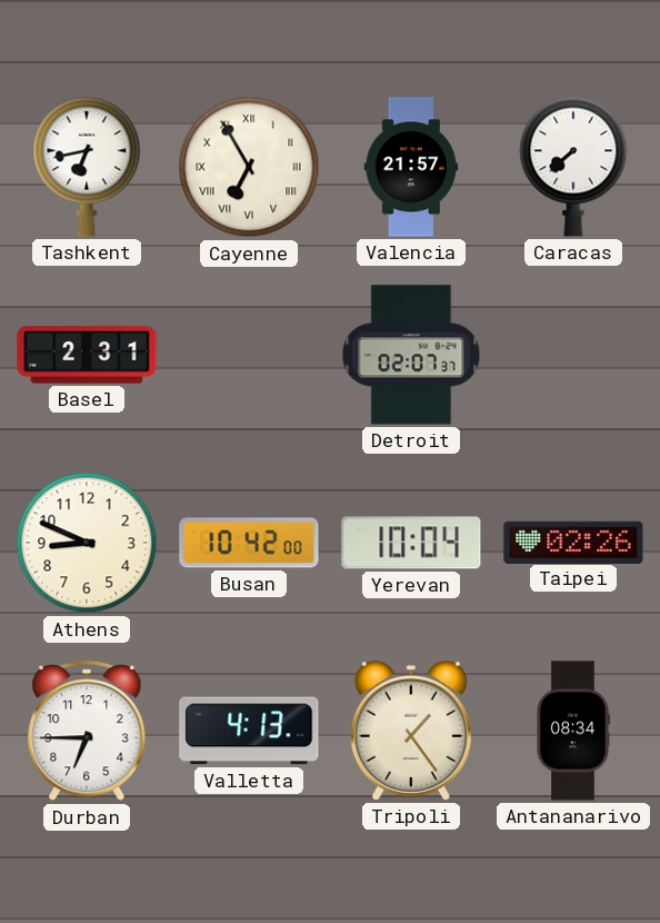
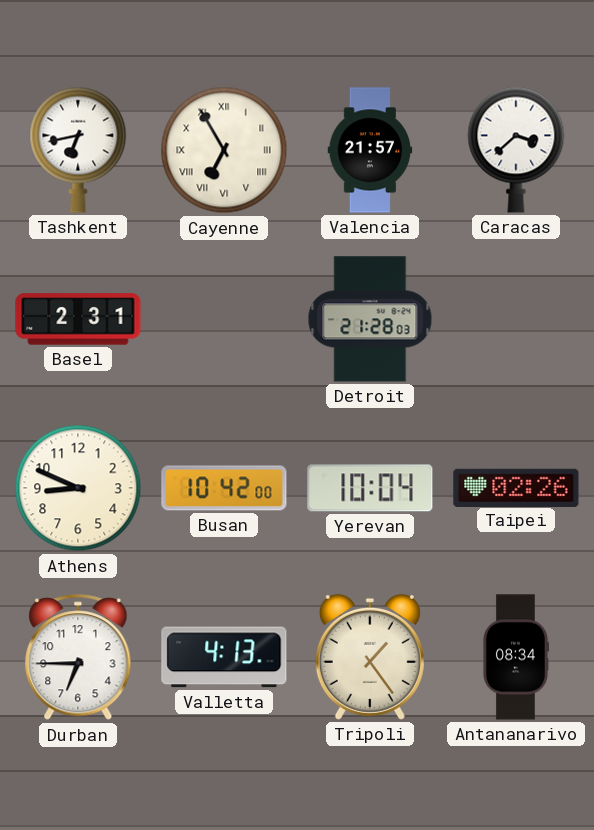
Caracas: 7:38 -> 3:38 (516, 150)
Detroit: 02:07 -> 21:28 (370, 319)
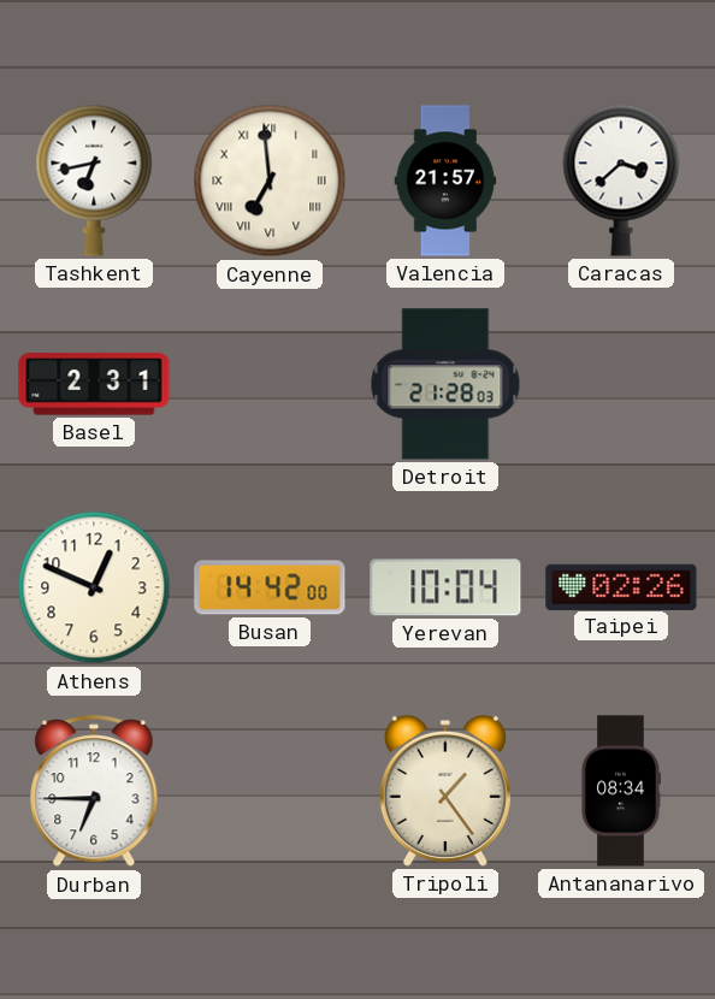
Cayenne: 6:55 -> 6:59 (270, 181)
Athens: 8:49 -> 12:49 (94, 587)
Busan: 10:42 -> 14:42 (270, 587)
Valletta: 4:13 -> none (224, 657)
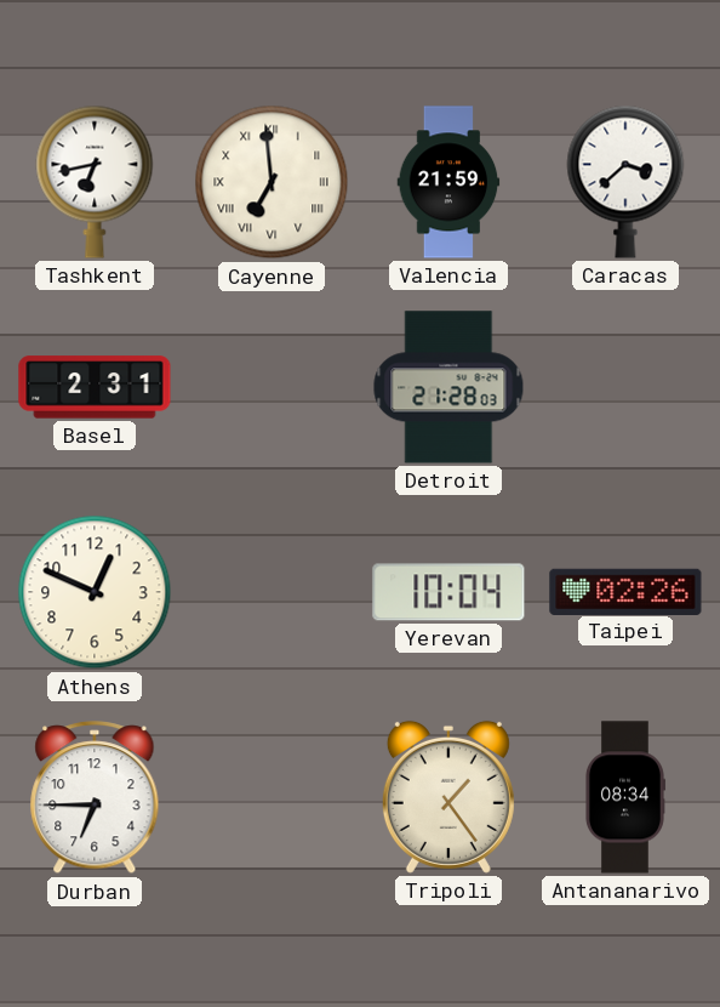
Valencia: 21:57 -> 21:59 (448, 182)
Busan: 14:42 -> none (270, 587)
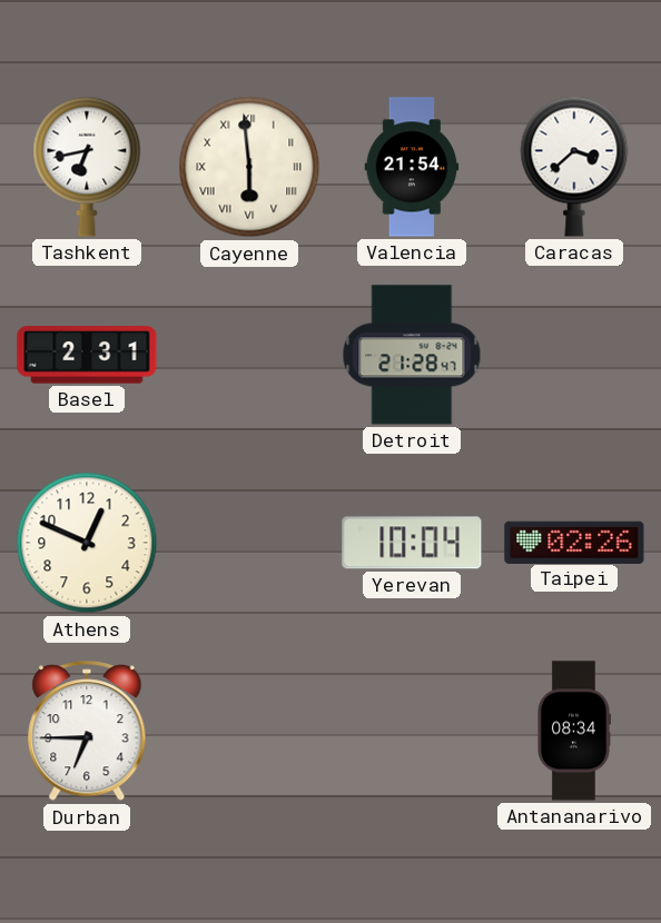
Cayenne: 6:59 -> 5:59 (249, 167)
Valencia: 21:59 -> 21:54 (412, 167)
Detroit: 21:28:03 -> 21:28:47 (412, 355)
Tripoli: 1:24 -> none (448, 797)
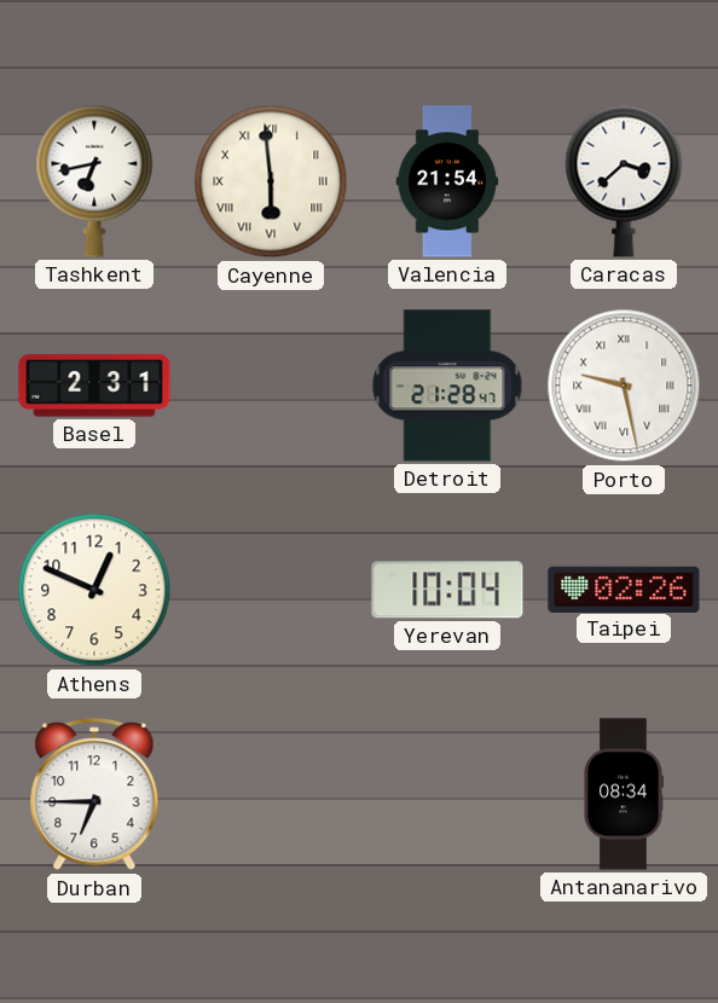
Porto: none -> 9:28 (624, 385)
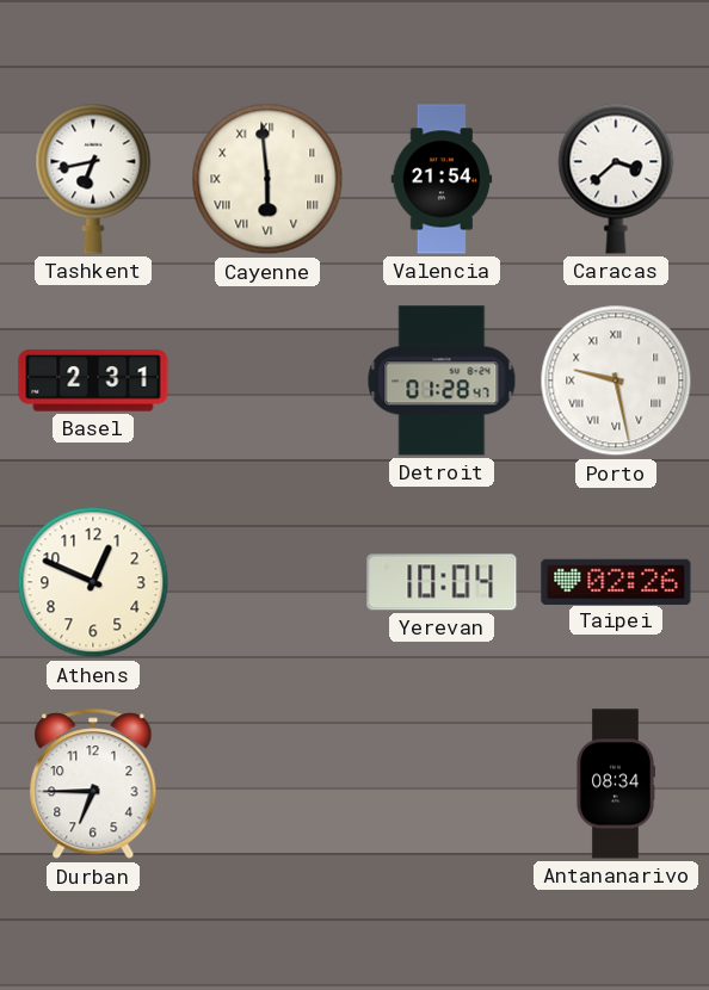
Detroit: 21:28 -> 01:28 (442, 380)
